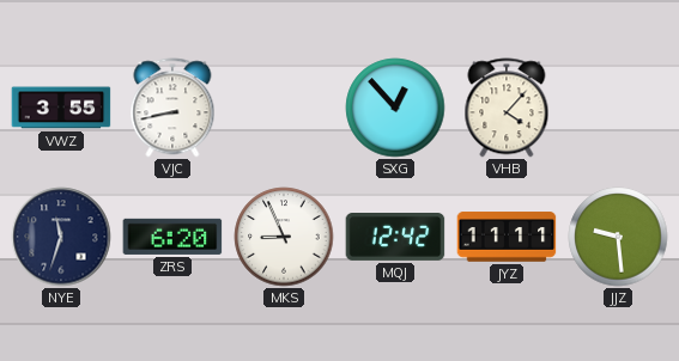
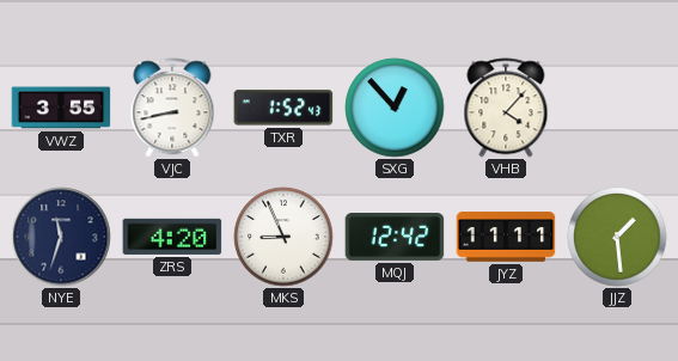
TXR: none -> 1:52 (283, 108)
ZRS: 6:20 -> 4:20 (172, 237)
JJZ: 9:29 -> 1:29 (617, 237)
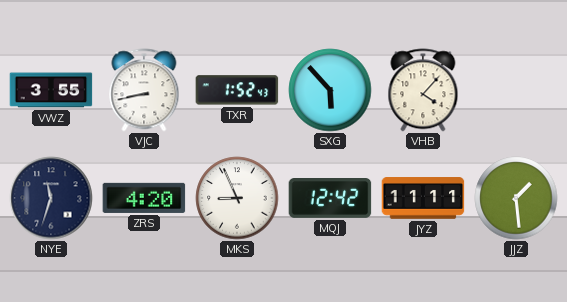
SXG: 12:53 -> 5:53 (330, 90)
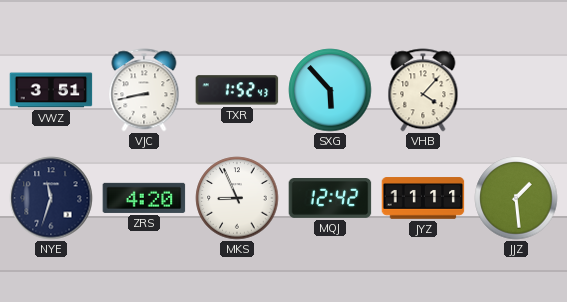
VWZ: 3:55 -> 3:51 (51, 90)
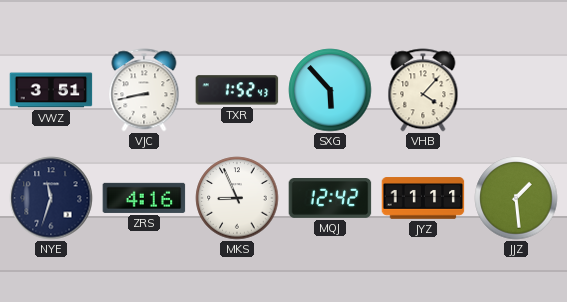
ZRS: 4:20 -> 4:16 (144, 198)
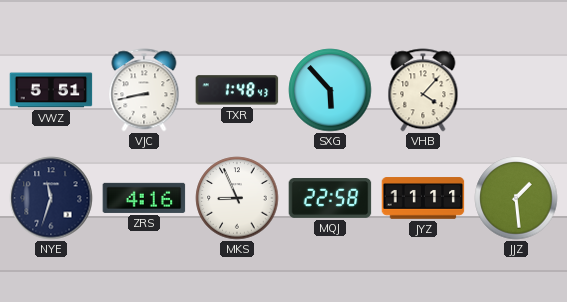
VWZ: 3:51 -> 5:51 (51, 90)
TXR: 1:52 -> 1:48 (237, 90)
MQJ: 12:42 -> 22:58 (330, 199)
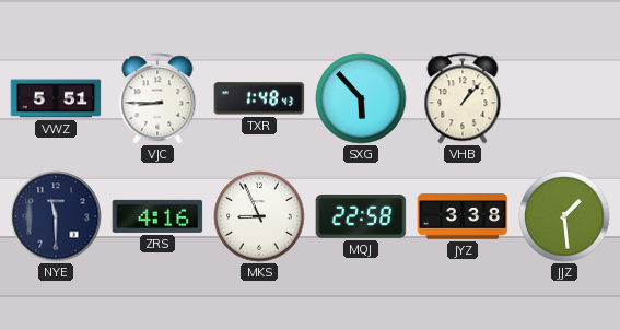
VJC: 8:43 -> 8:45 (157, 98)
VHB: 4:07 -> 1:07 (463, 98)
NYE: 11:33 -> 11:30 (56, 216)
JYZ: 11:11 -> 3:38 (463, 216)
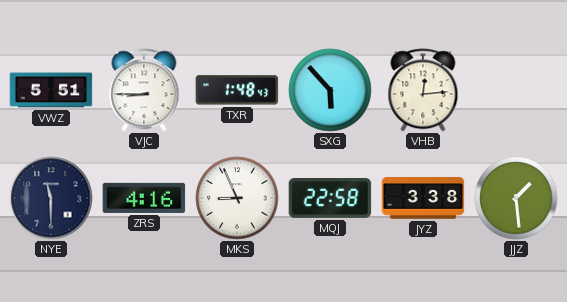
VHB: 1:07 -> 12:14 (423, 90)
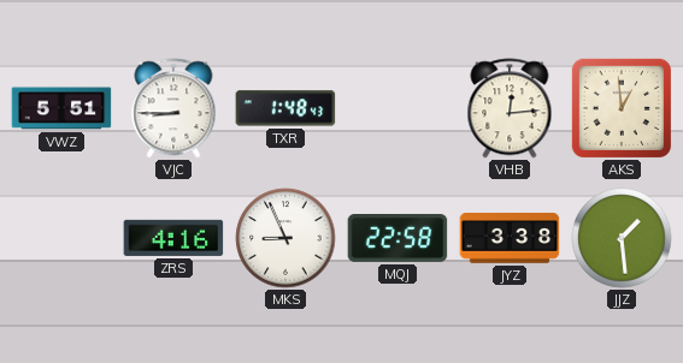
SXG: 5:53 -> none (330, 90)
AKS: none -> 12:59 (622, 108)
NYE: 11:30 -> none (51, 198)
